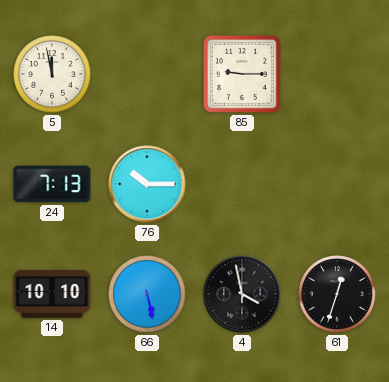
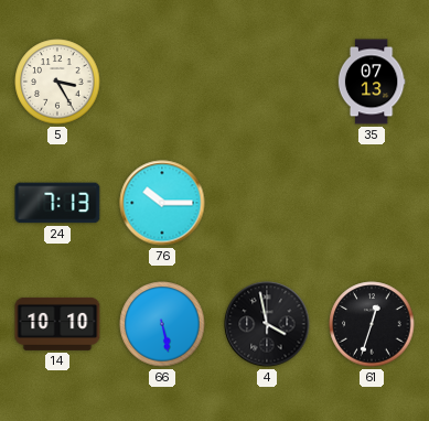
5: 11:58 -> 3:25 (57, 82)
85: 9:15 -> none (242, 74)
35: none -> 07:13 (372, 82)
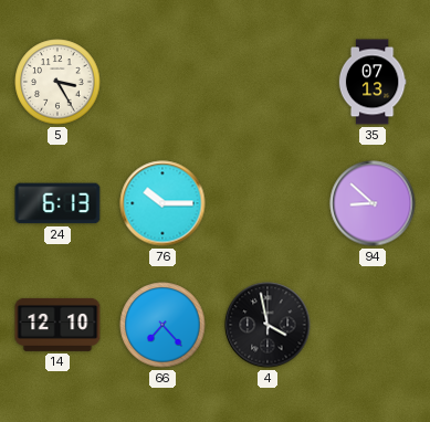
24: 7:13 -> 6:13 (57, 203)
94: none -> 8:52 (373, 203)
14: 10:10 -> 12:10 (57, 325)
66: 5:28 -> 7:23 (162, 325)
61: 12:33 -> none (372, 324)
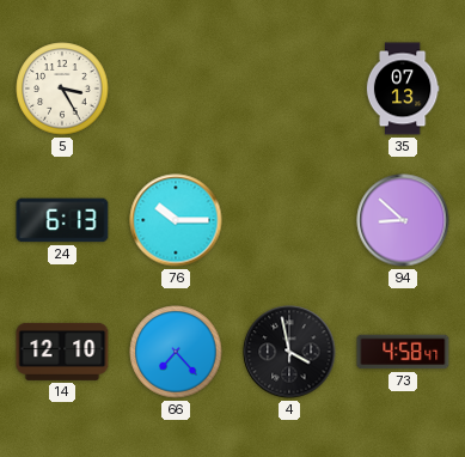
73: none -> 4:58 (403, 352)
